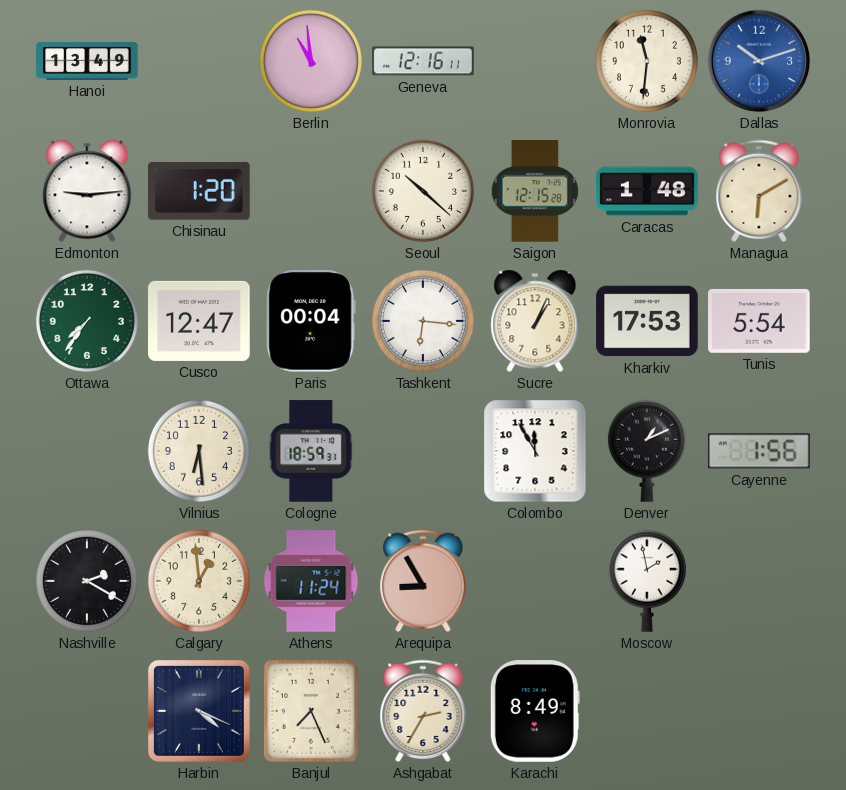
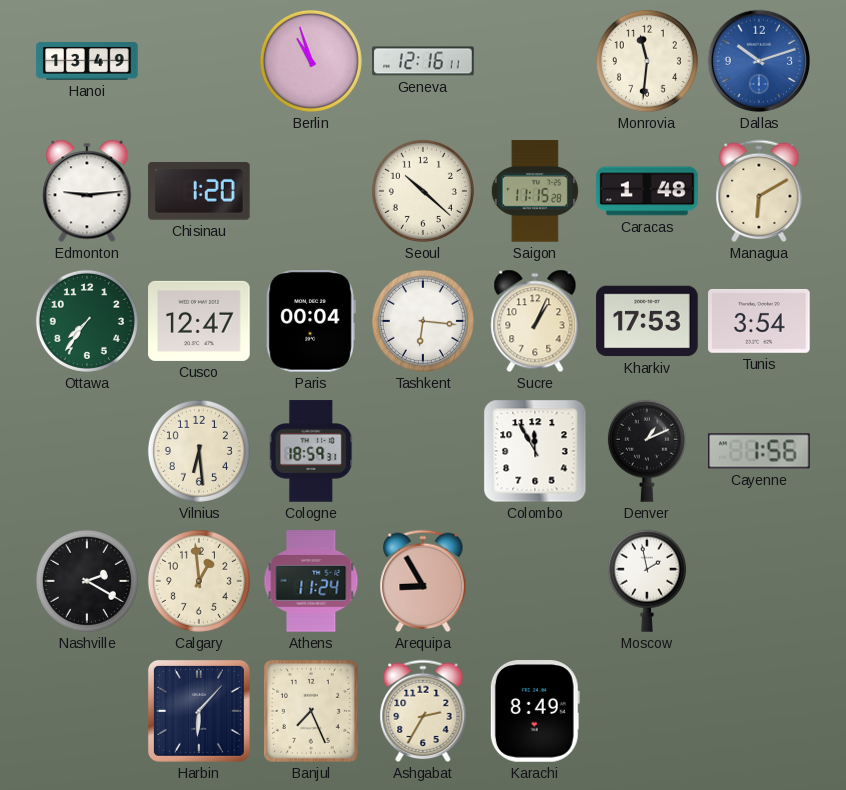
Berlin: 10:59 -> 10:57 (311, 61)
Saigon: 12:15 -> 11:15 (535, 191)
Tunis: 5:54 -> 3:54 (759, 321)
Harbin: 4:19 -> 6:07 (199, 711)
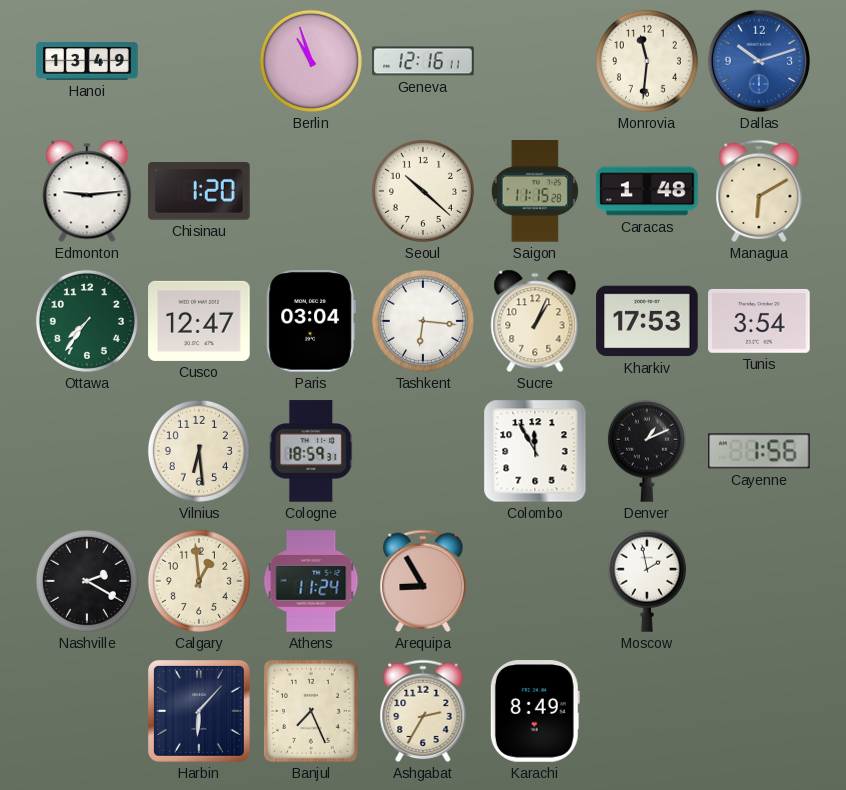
Paris: 00:04 -> 03:04 (311, 322)
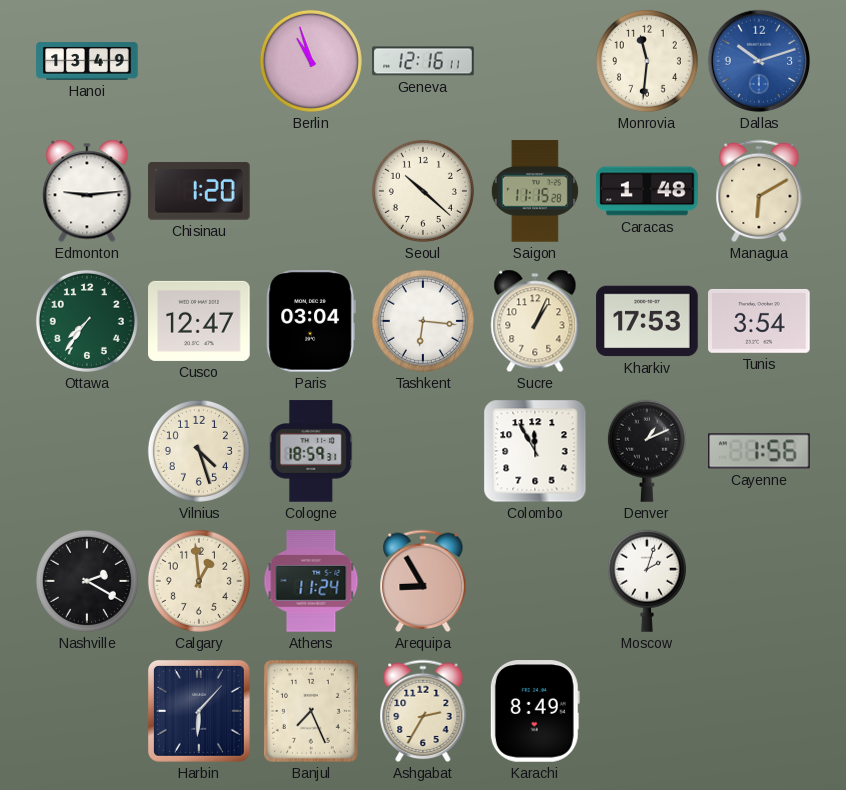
Vilnius: 6:29 -> 4:27 (199, 451)
Moscow: 1:58 -> 2:03 (647, 581)
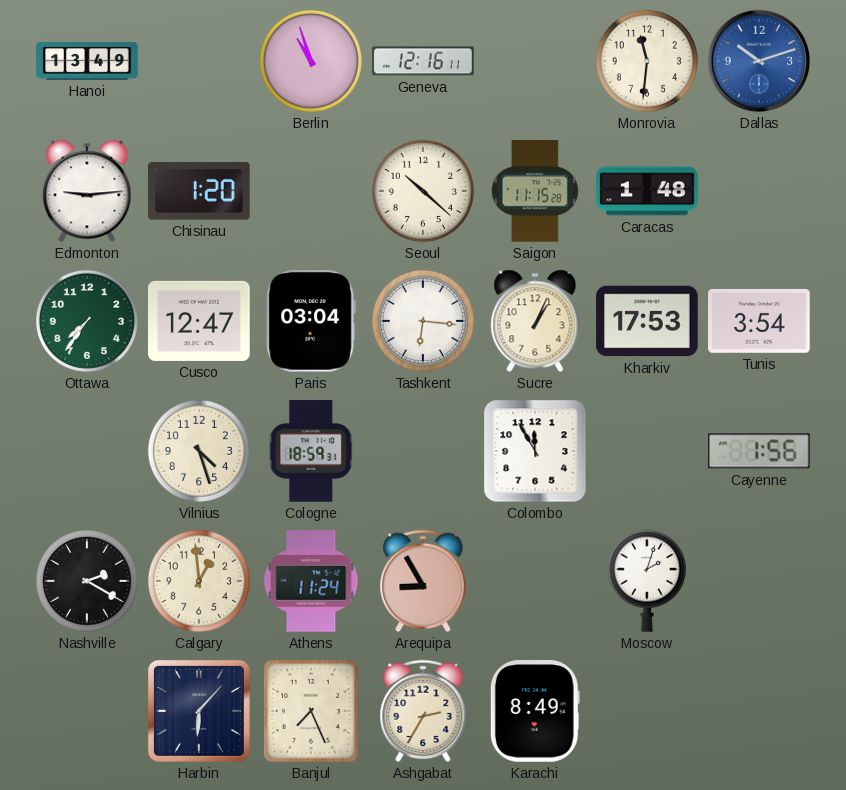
Managua: 6:10 -> none (759, 191)
Denver: 1:11 -> none (647, 451)
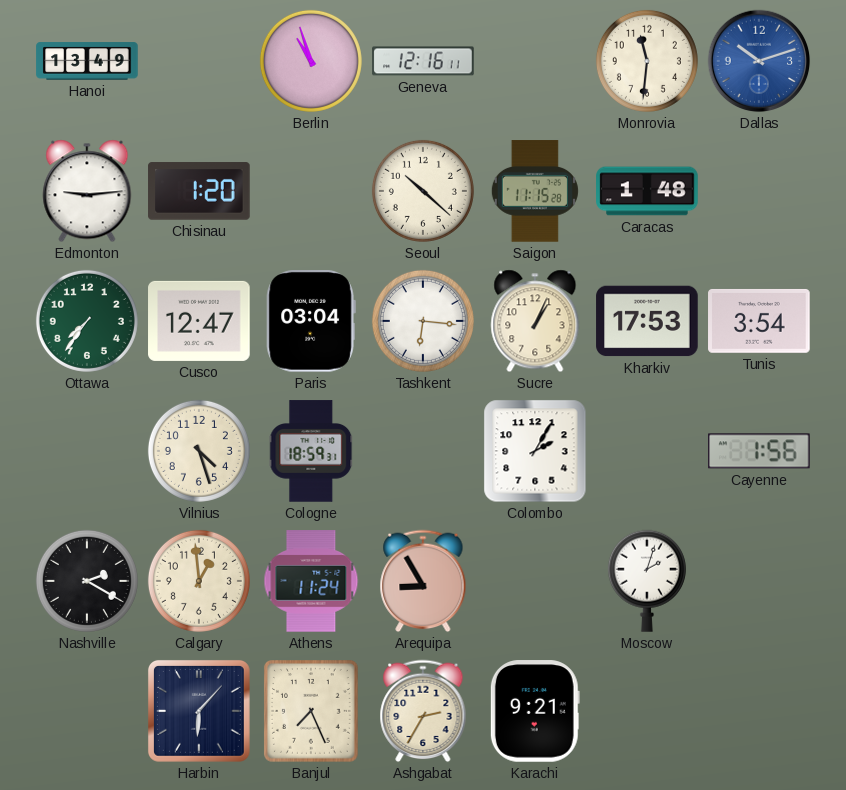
Colombo: 11:55 -> 2:05 (535, 451)
Karachi: 8:49 -> 9:21 (535, 711)
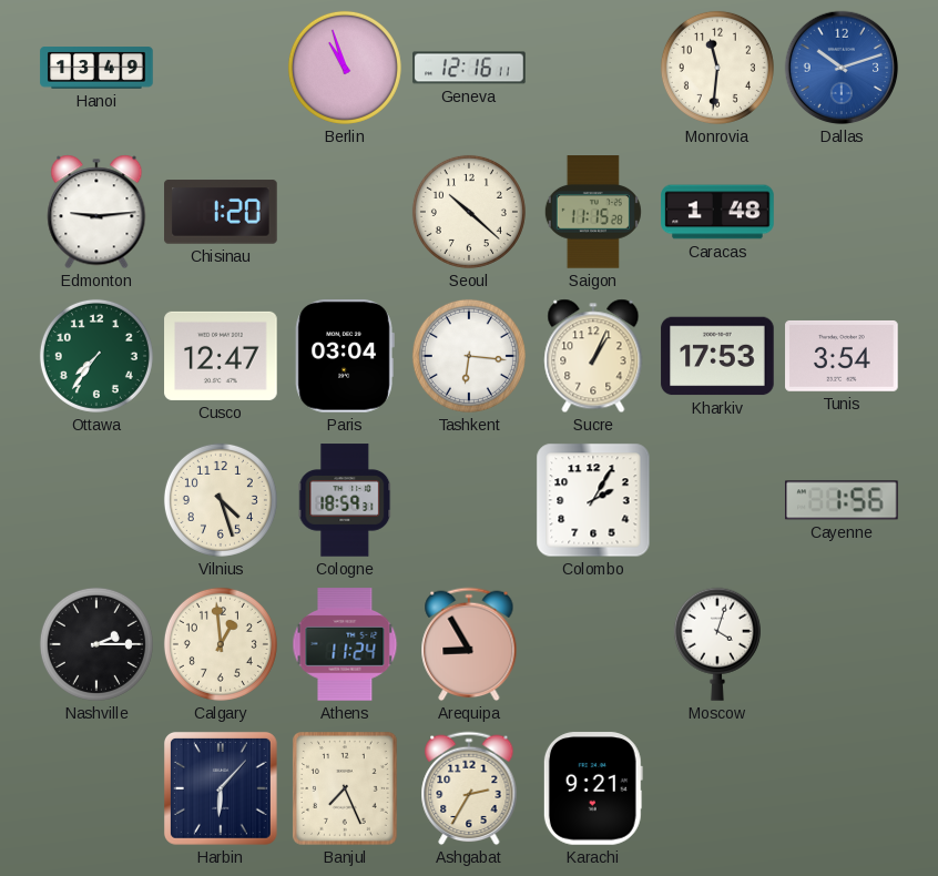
Nashville: 2:20 -> 2:15 (96, 644)
Moscow: 2:03 -> 4:03 (717, 644)
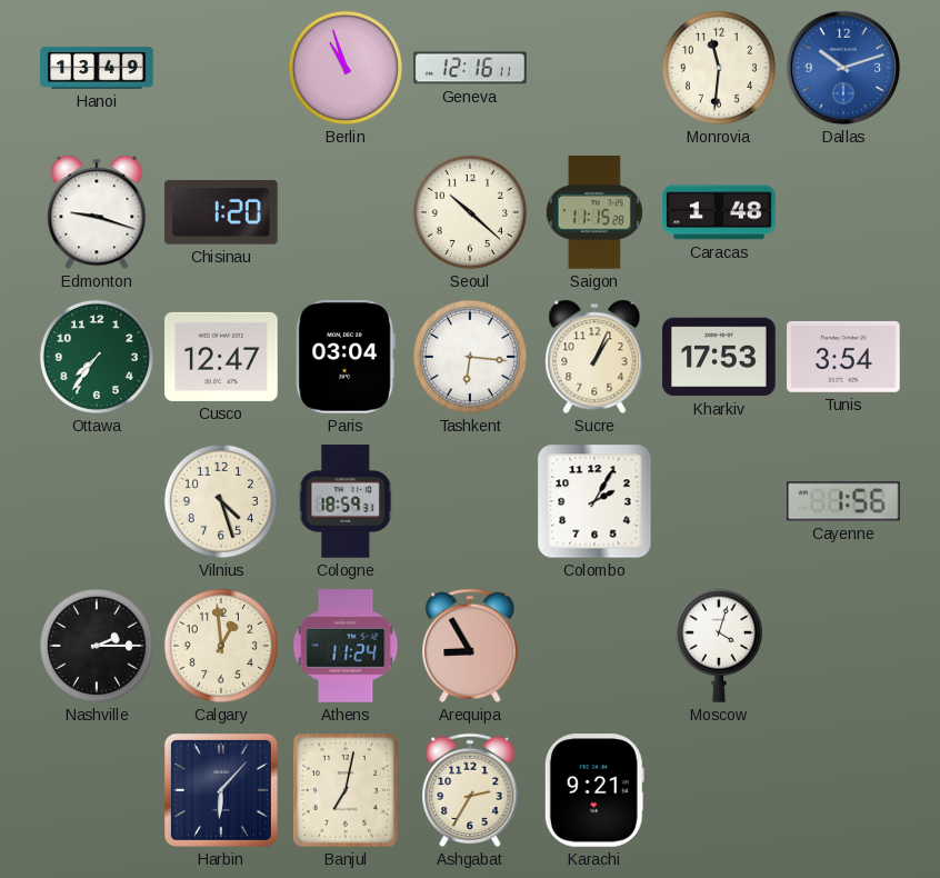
Edmonton: 9:14 -> 9:18 (97, 212)
Banjul: 7:26 -> 7:02 (346, 791)
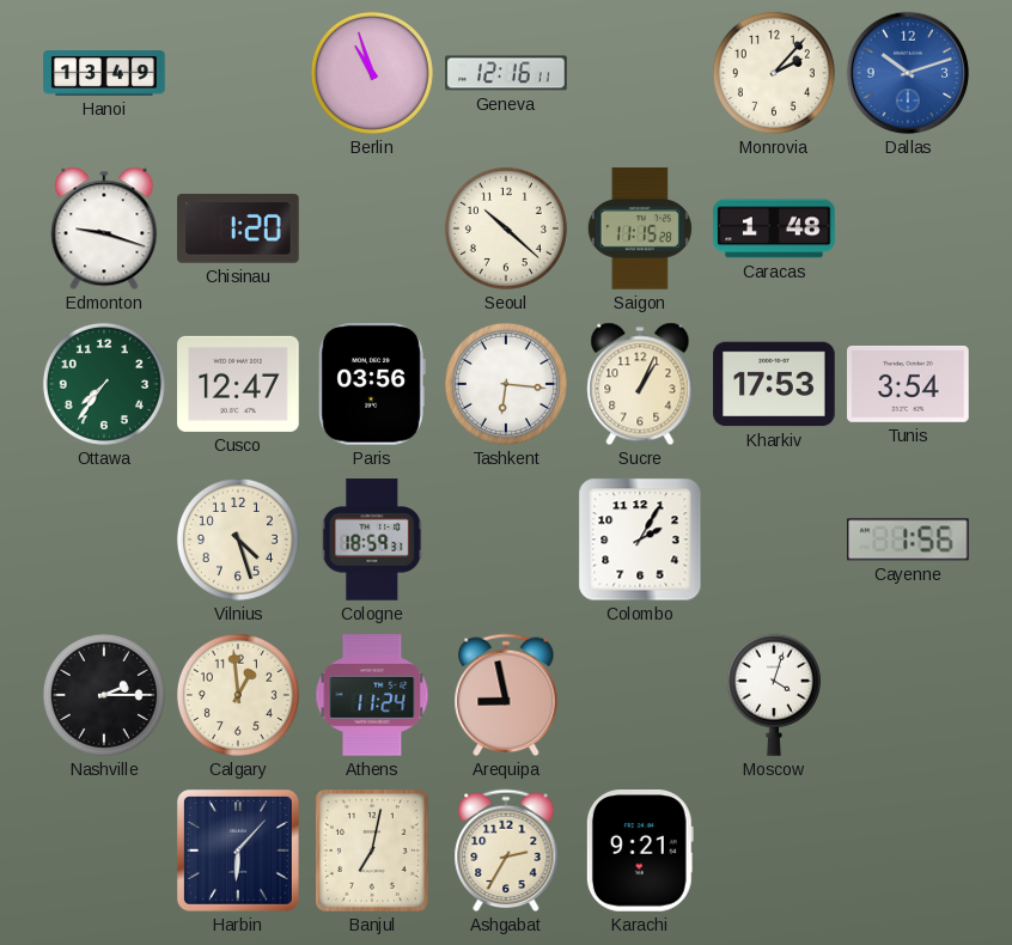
Monrovia: 11:31 -> 2:07 (774, 73)
Paris: 03:04 -> 03:56 (372, 385)
Arequipa: 8:55 -> 8:58 (506, 695)
